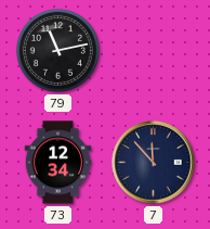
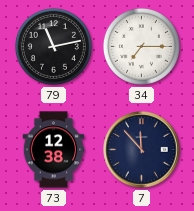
34: none -> 7:15 (141, 46)
73: 12:34 -> 12:38 (54, 150)
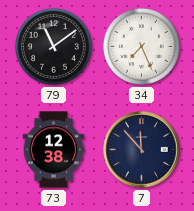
79: 11:13 -> 11:09 (53, 46)
34: 7:15 -> 7:26 (141, 46)
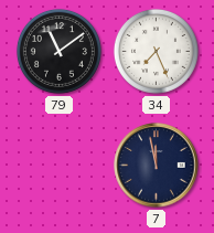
73: 12:38 -> none (54, 150)
7: 11:53 -> 11:58 (157, 166)
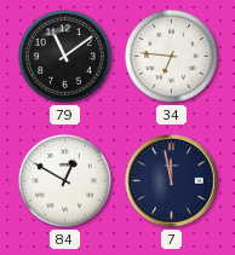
34: 7:26 -> 6:46 (171, 56)
84: none -> 12:50 (64, 180)
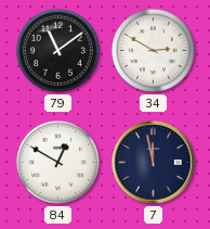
34: 6:46 -> 2:50 (153, 50)
